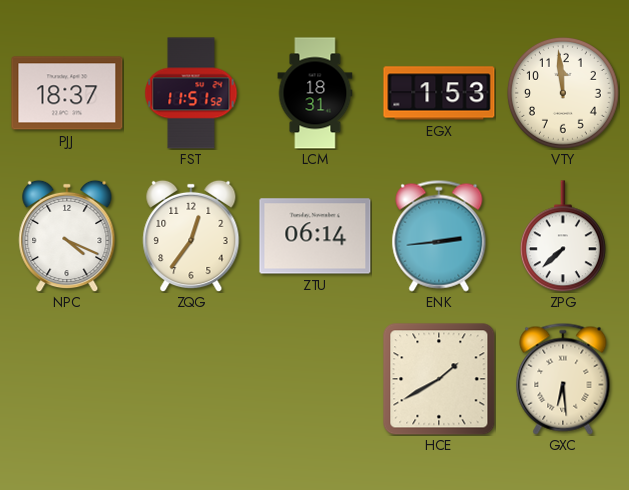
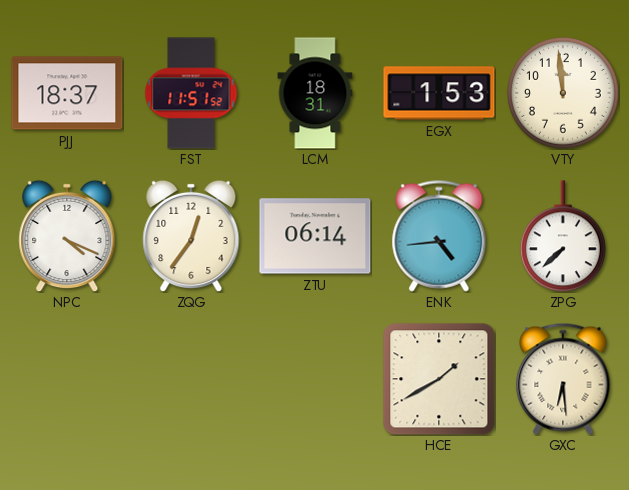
ENK: 2:44 -> 4:44 (439, 236)
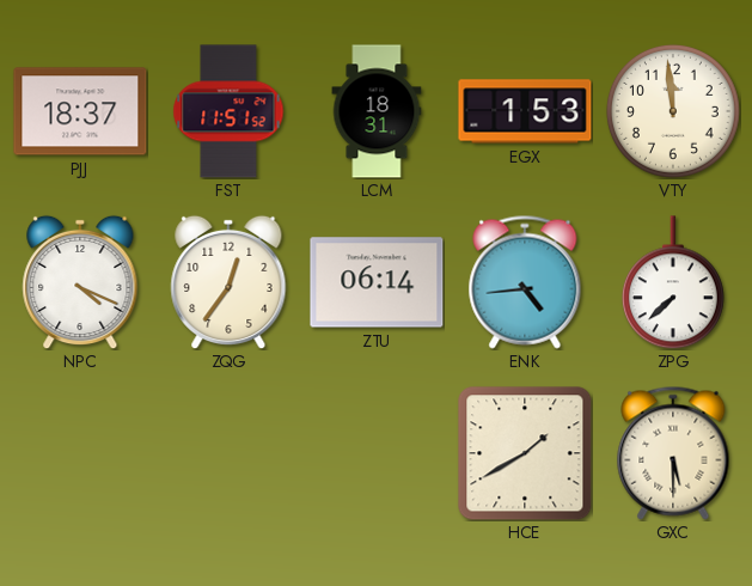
GXC: 6:29 -> 5:30 (673, 453)
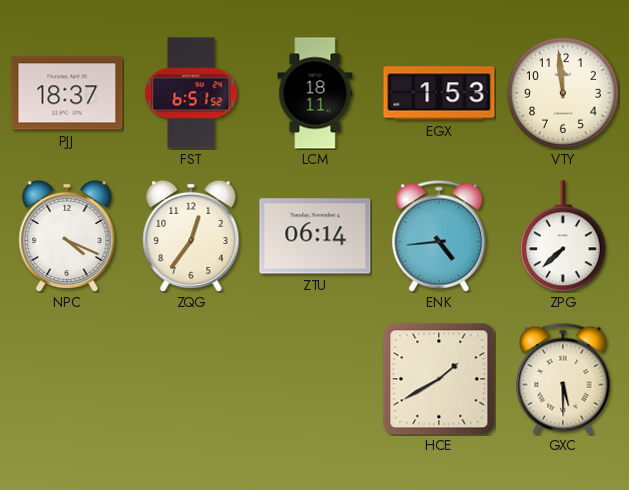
FST: 11:51 -> 6:51 (191, 93)
LCM: 18:31 -> 18:11 (315, 93)
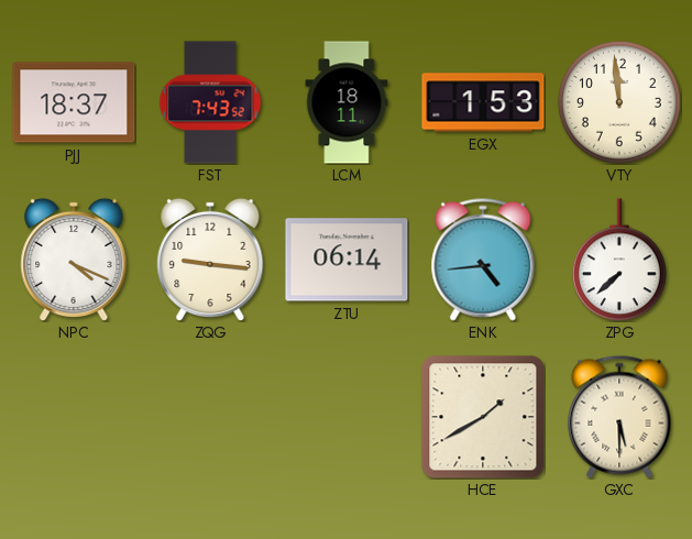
FST: 6:51 -> 7:43 (210, 102)
ZQG: 12:36 -> 9:16 (210, 260)
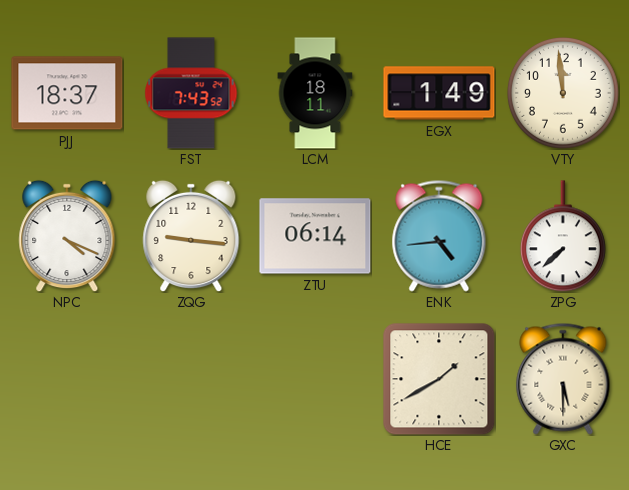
EGX: 1:53 -> 1:49 (439, 93)
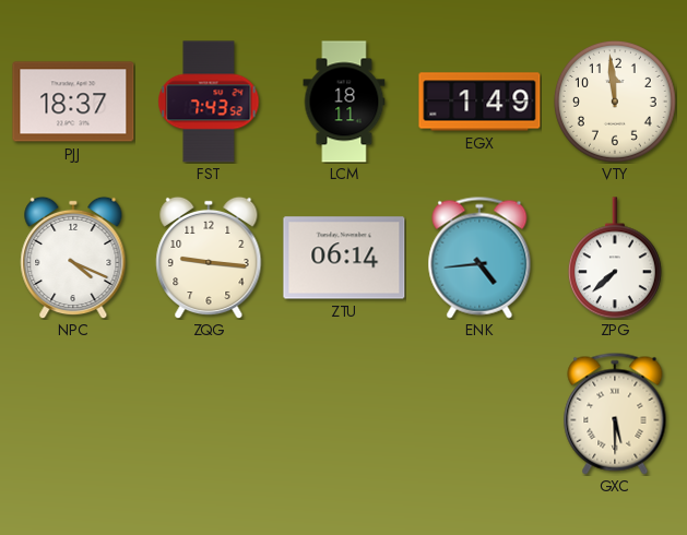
HCE: 1:40 -> none (439, 379)
